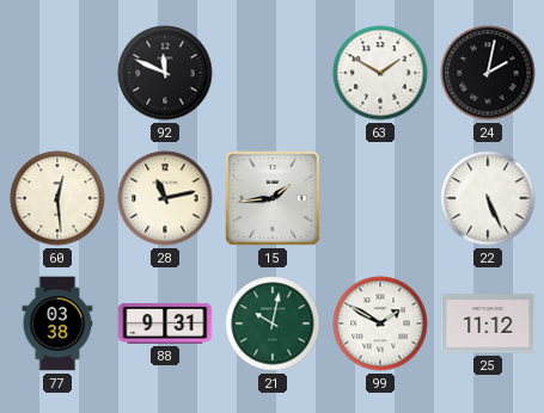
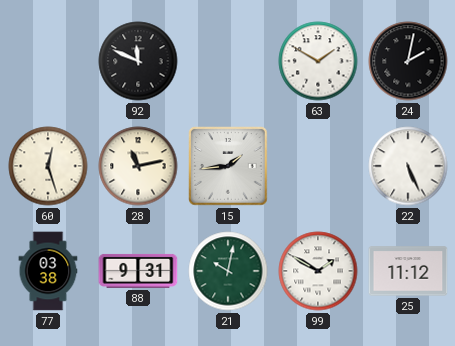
60: 12:29 -> 12:27 (48, 166)
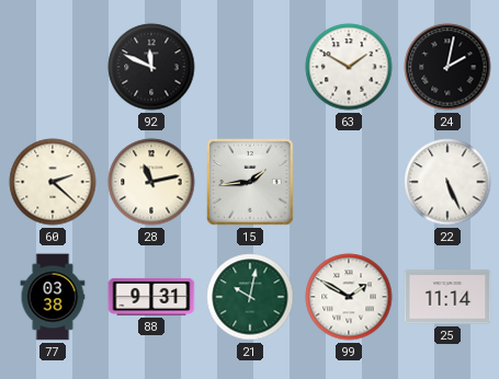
60: 12:27 -> 2:22 (53, 182)
25: 11:12 -> 11:14 (447, 297)
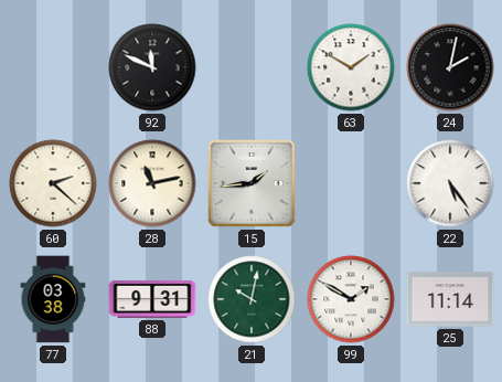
22: 5:26 -> 5:24 (450, 183)
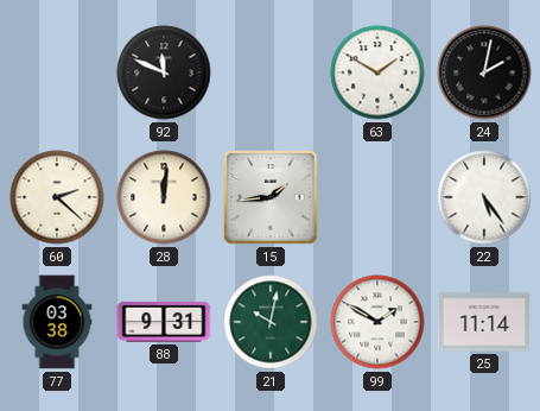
28: 11:13 -> 12:01 (164, 197)
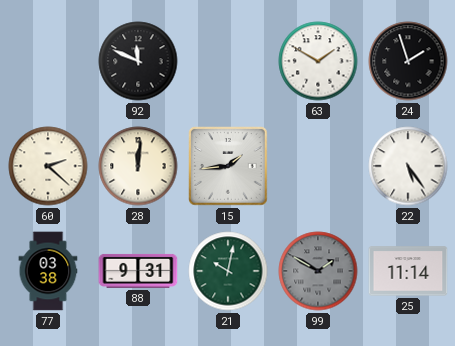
24: 2:02 -> 1:57 (408, 61)
99 dial: white -> grey (318, 271)
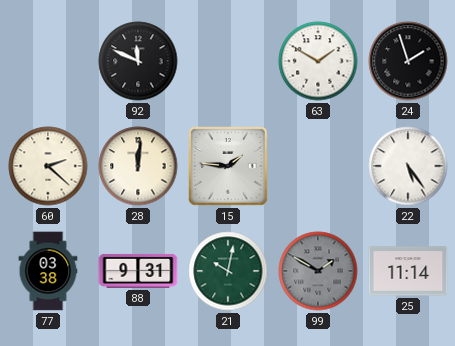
15: 1:44 -> 1:46 (228, 166)
